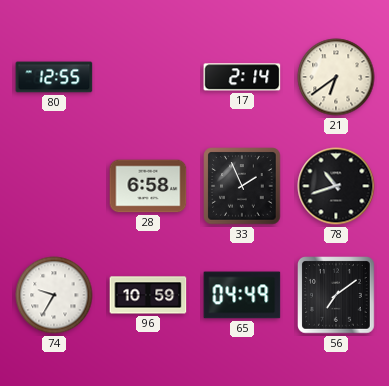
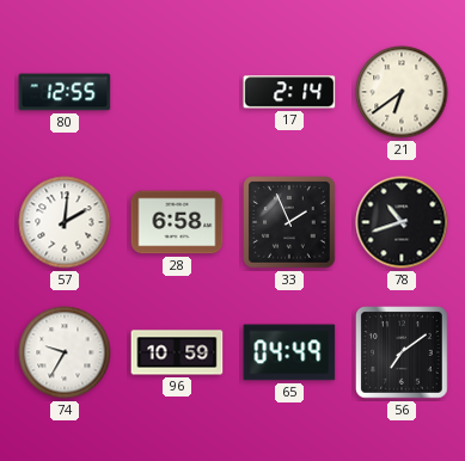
57: none -> 2:01 (65, 222)
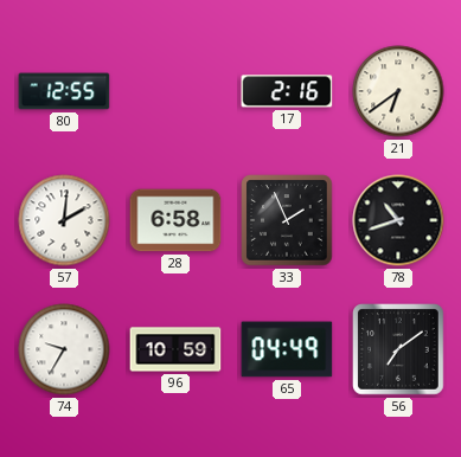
17: 2:14 -> 2:16 (287, 91)
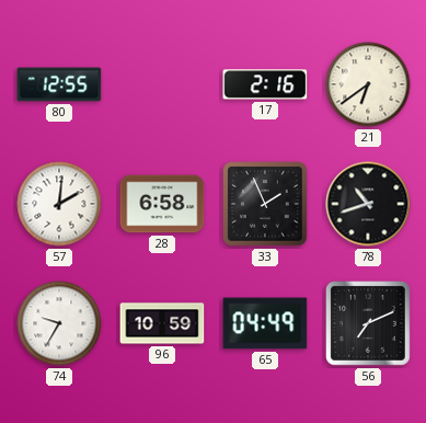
56: 7:09 -> 7:11 (368, 323)
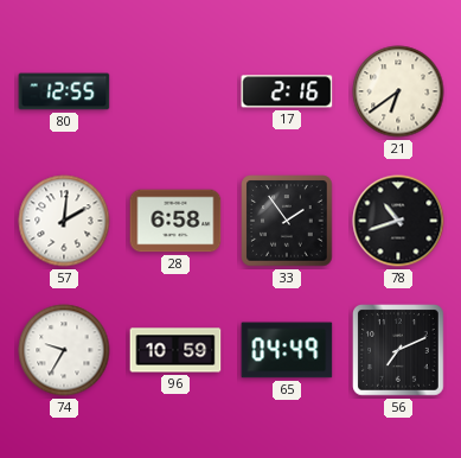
33: 1:56 -> 1:54 (287, 221)
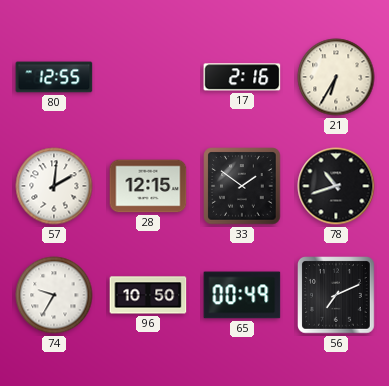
21: 6:39 -> 6:35 (336, 77)
28: 6:58 -> 12:15 (148, 186)
33: 1:54 -> 1:51 (242, 186)
96: 10:59 -> 10:50 (148, 295)
65: 04:49 -> 00:49 (242, 295)
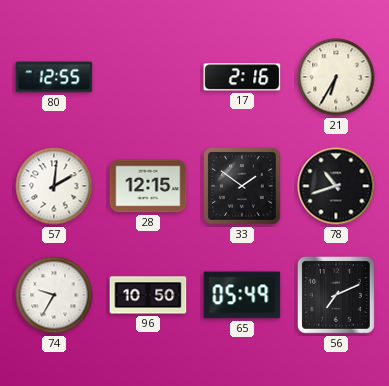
65: 00:49 -> 05:49 (242, 295)
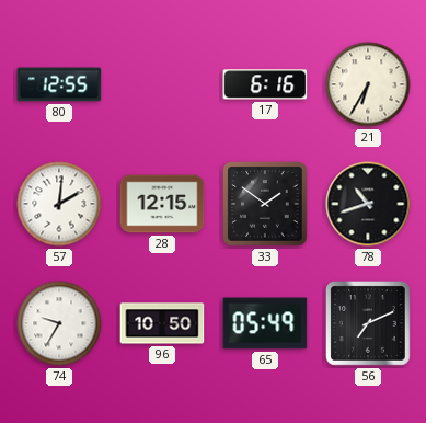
17: 2:16 -> 6:16 (265, 84)
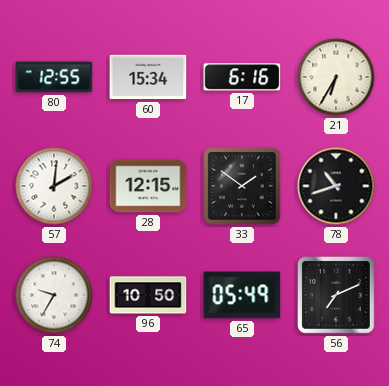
60: none -> 15:34 (148, 77)
